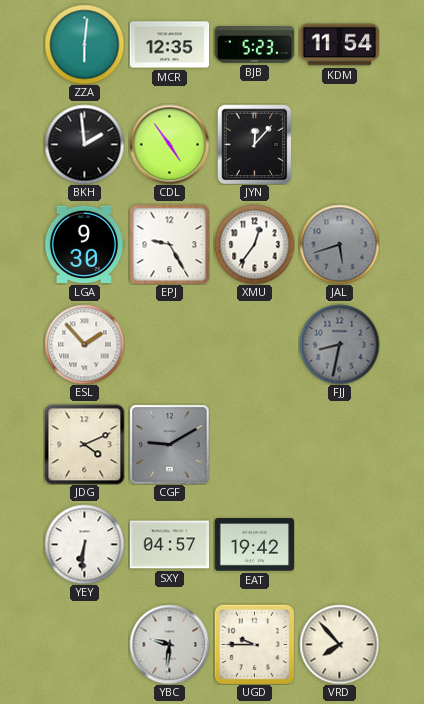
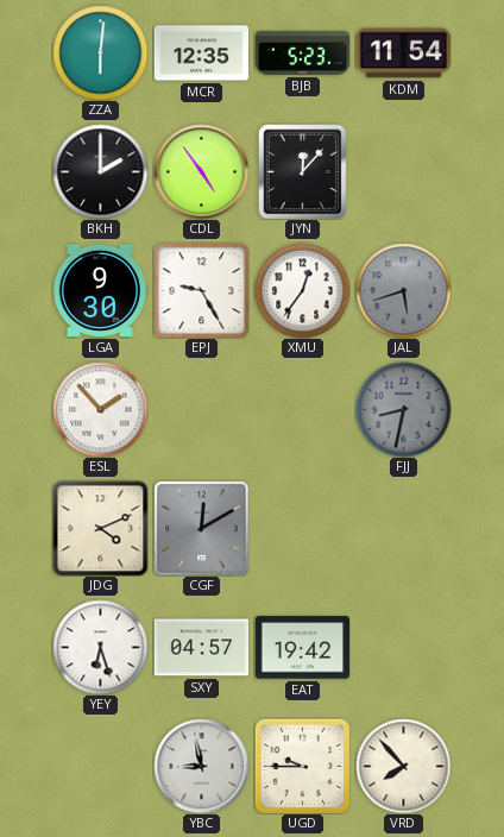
BKH: 1:59 -> 2:00 (100, 171)
CGF: 9:10 -> 12:10 (201, 528)
YEY: 6:31 -> 6:27 (100, 647)
YBC: 9:31 -> 8:58 (201, 766)
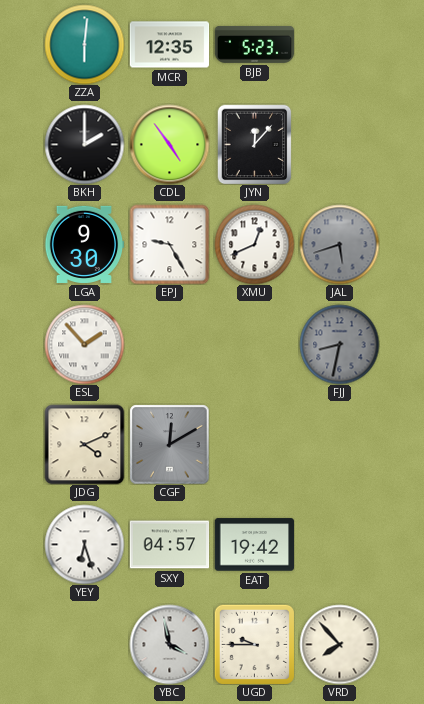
KDM: 11:54 -> none (403, 54)
XMU: 12:36 -> 12:41 (254, 244)
YBC: 8:58 -> 3:58 (169, 644)
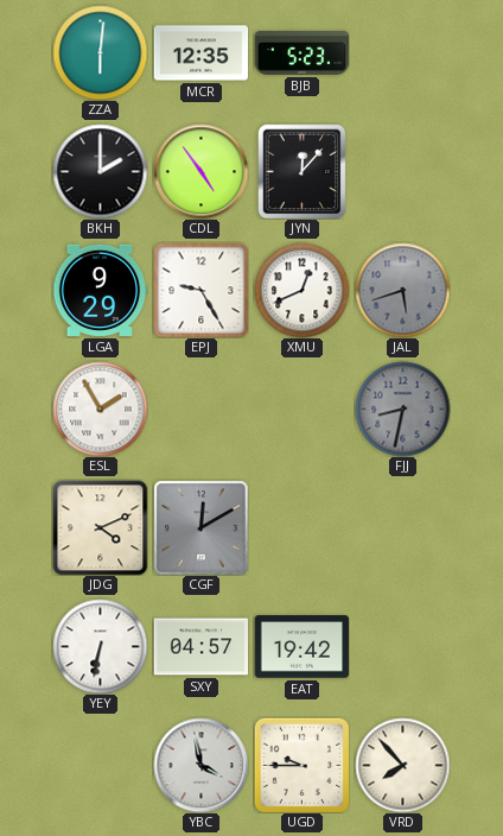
LGA: 9:30 -> 9:29 (100, 290)
ESL: 1:53 -> 1:55 (100, 408)
YEY: 6:27 -> 6:32 (100, 646)
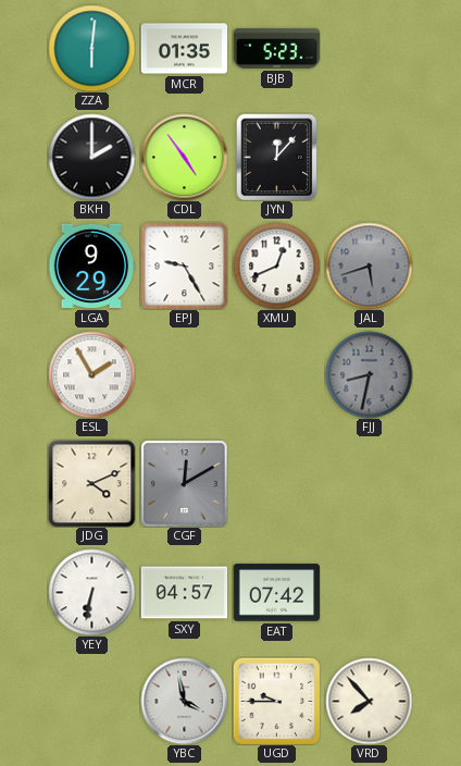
MCR: 12:35 -> 01:35 (184, 49)
EAT: 19:42 -> 07:42 (276, 593)
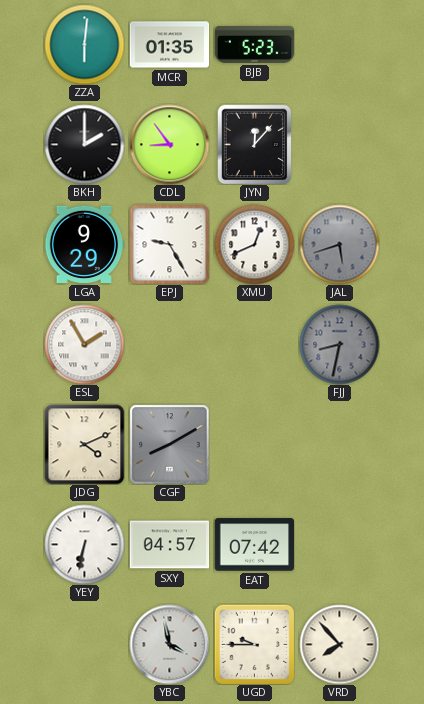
CDL: 4:54 -> 8:54 (169, 144)
CGF: 12:10 -> 8:10 (169, 444)
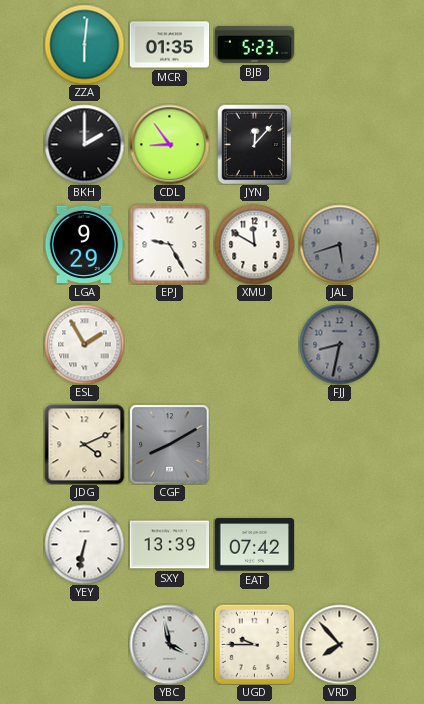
XMU: 12:41 -> 11:50 (254, 244)
SXY: 04:57 -> 13:39 (169, 545)
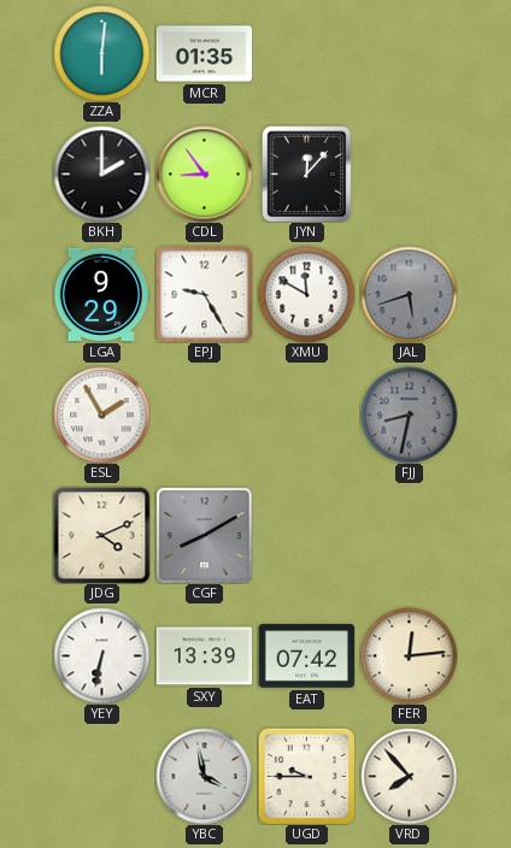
BJB: 5:23 -> none (254, 44)
FER: none -> 12:14 (409, 655)
